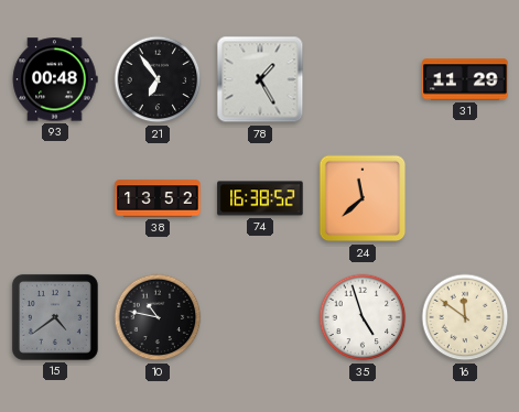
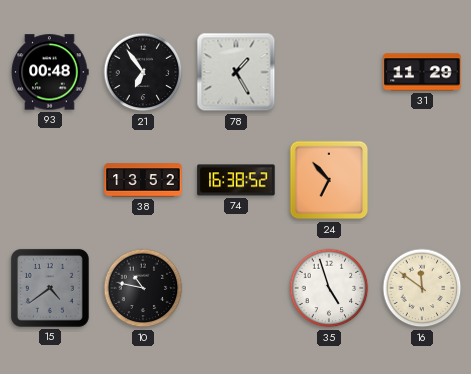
24: 11:38 -> 6:53 (329, 180)
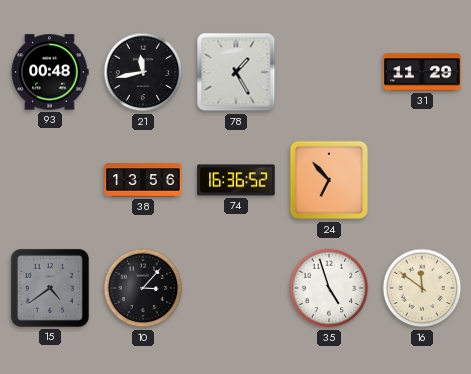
21: 6:54 -> 11:43 (143, 72)
38: 13:52 -> 13:56 (143, 180)
74: 16:38 -> 16:36 (236, 180)
10: 10:47 -> 3:07 (143, 288)
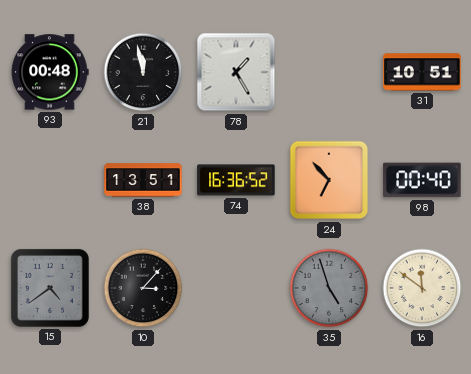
21: 11:43 -> 11:58 (143, 72)
31: 11:29 -> 10:51 (422, 72)
38: 13:56 -> 13:51 (143, 180)
98: none -> 00:40 (422, 180)
35 dial: white -> grey (329, 288)
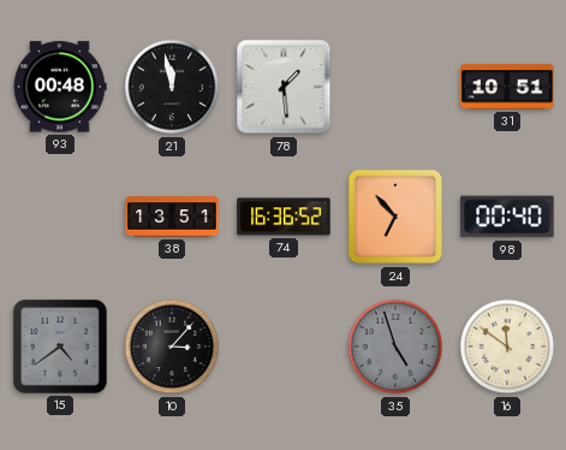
78: 1:25 -> 1:29 (284, 87)
